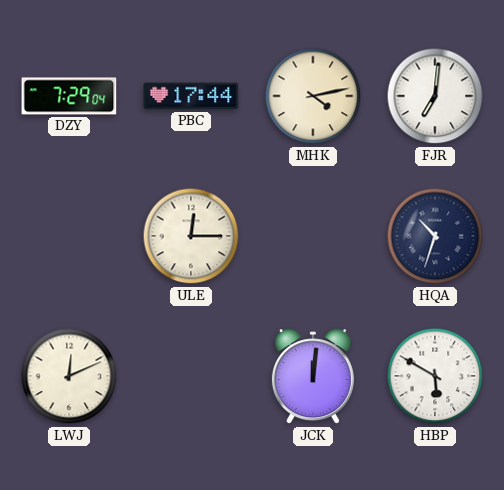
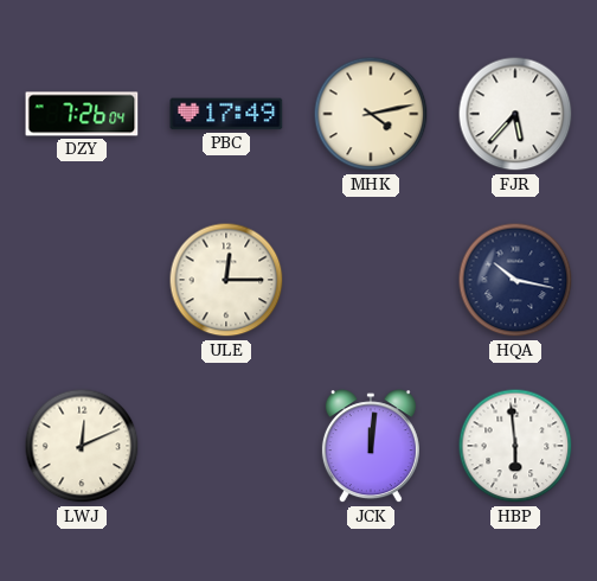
DZY: 7:29 -> 7:26 (82, 114)
PBC: 17:44 -> 17:49 (226, 114)
FJR: 7:01 -> 5:37 (515, 114)
HQA: 10:33 -> 10:17 (515, 280)
HBP: 5:50 -> 5:59 (515, 446)
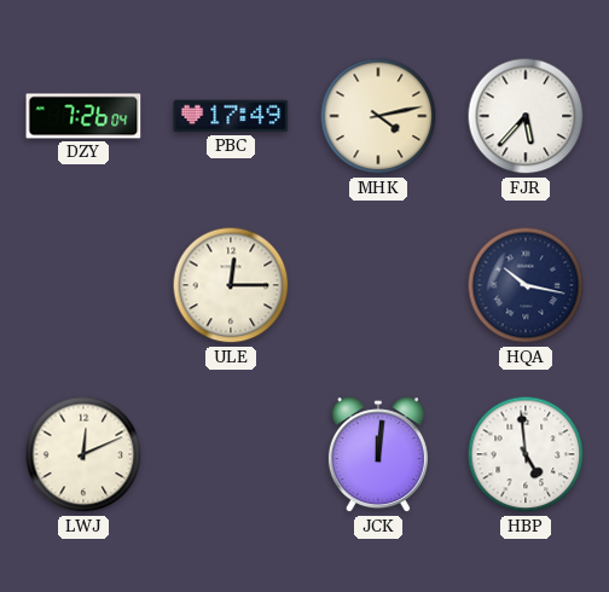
HBP: 5:59 -> 4:59 (526, 454)
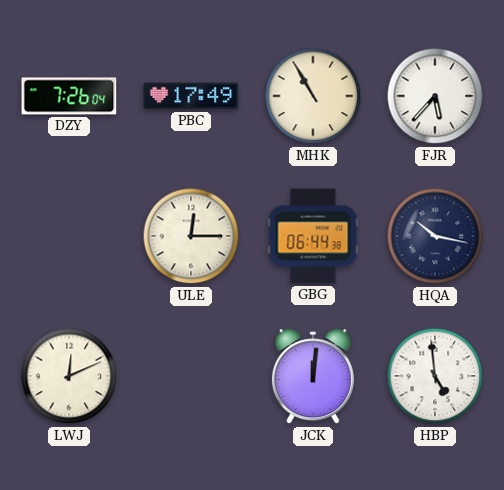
MHK: 4:13 -> 10:55 (313, 96)
GBG: none -> 06:44 (313, 236)
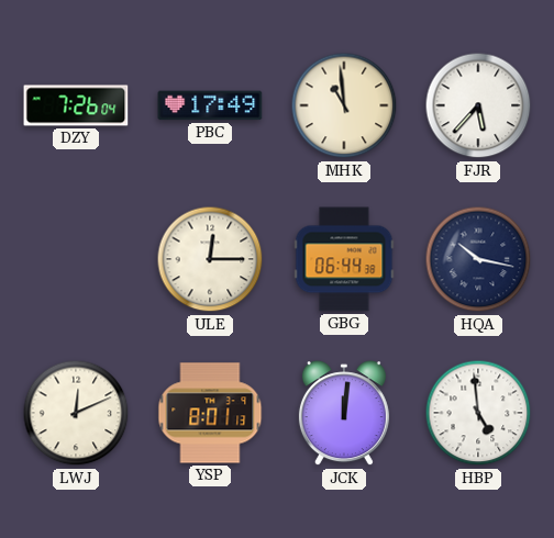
MHK: 10:55 -> 10:59 (344, 105)
YSP: none -> 8:01 (210, 413)
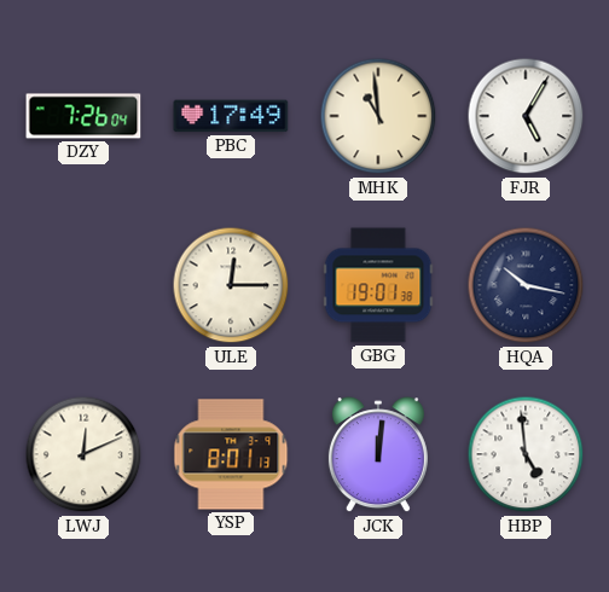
FJR: 5:37 -> 5:05 (526, 116)
GBG: 06:44 -> 19:01 (378, 285)
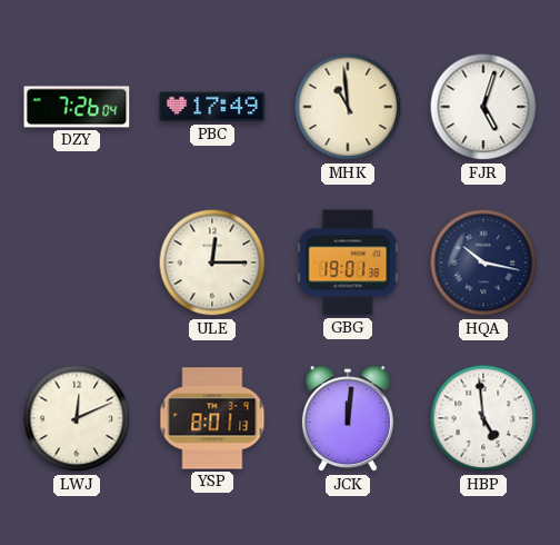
FJR: 5:05 -> 5:03 (483, 107)
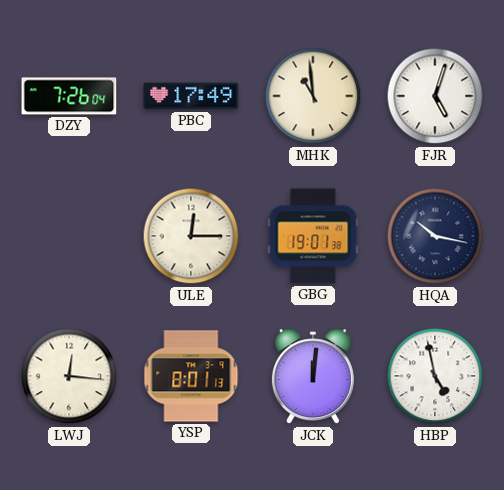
LWJ: 12:11 -> 12:16 (69, 376)
HBP: 4:59 -> 4:58 (435, 376)
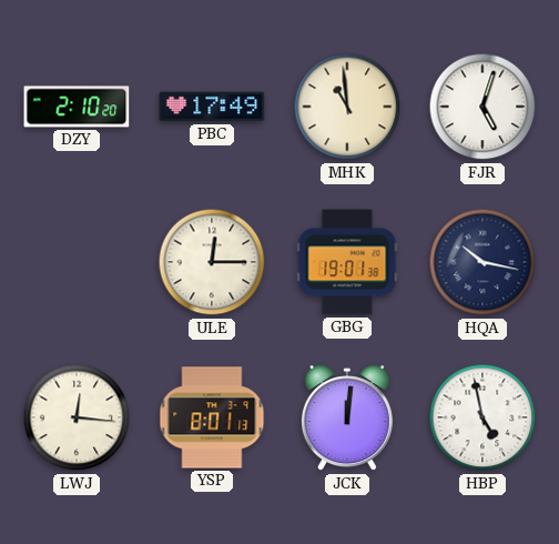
DZY: 7:26 -> 2:10 (77, 107)
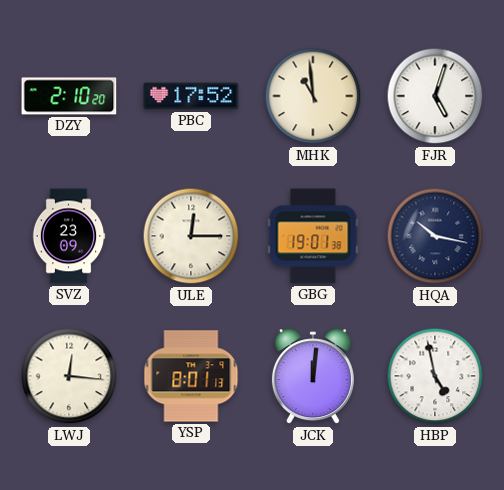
PBC: 17:49 -> 17:52 (191, 96)
SVZ: none -> 23:09 (69, 236)
